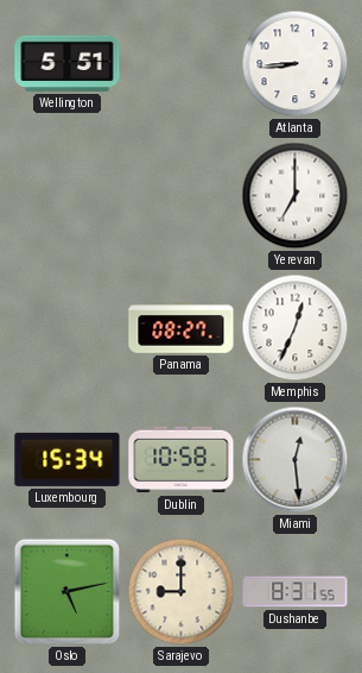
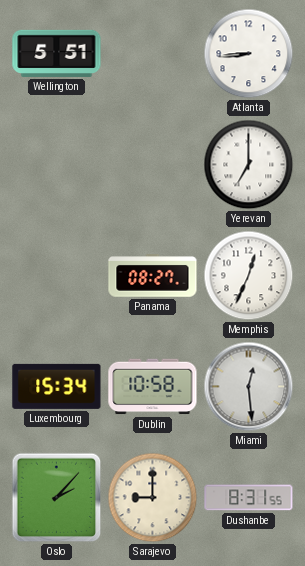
Oslo: 5:13 -> 2:07 (57, 498)
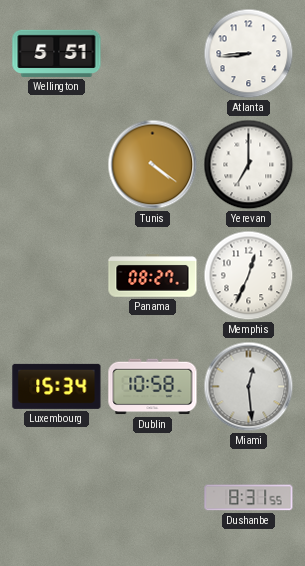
Tunis: none -> 4:21 (153, 165)
Oslo: 2:07 -> none (57, 498)
Sarajevo: 9:00 -> none (153, 498)
